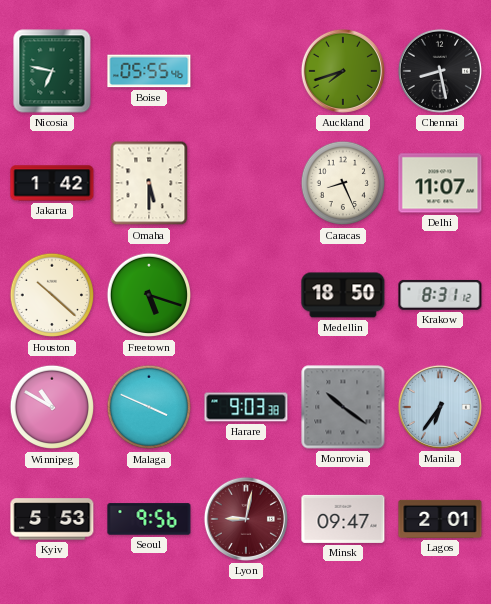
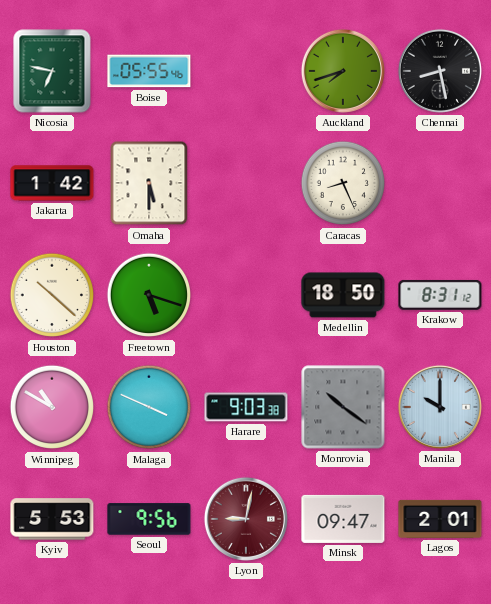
Delhi: 11:07 -> none (440, 183)
Manila: 6:36 -> 10:00 (440, 407)
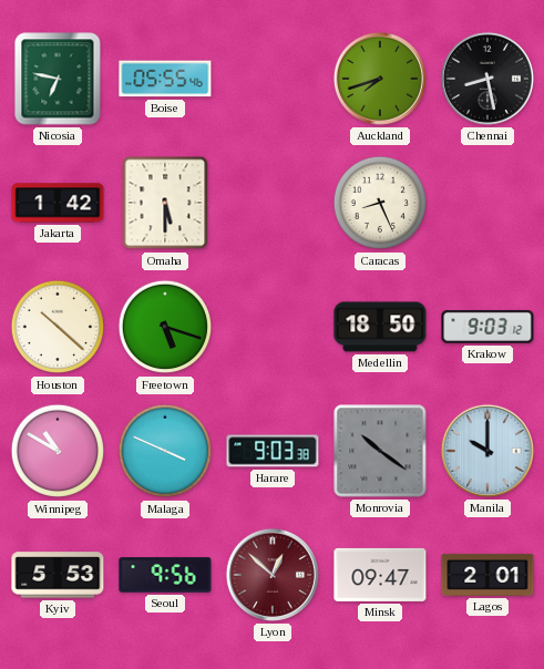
Krakow: 8:31 -> 9:03 (487, 327)
Lyon: 9:02 -> 12:52 (273, 575)
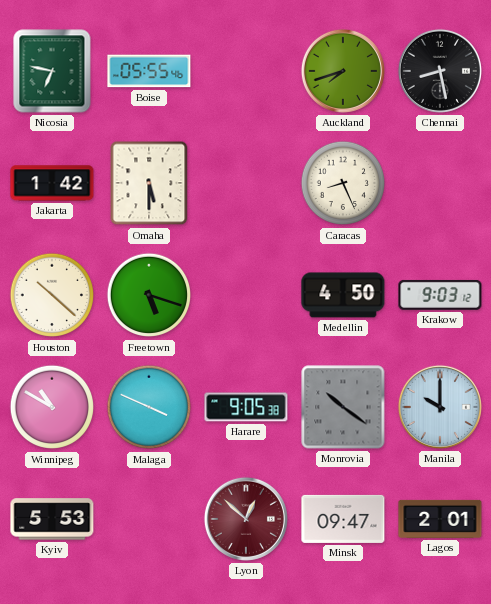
Medellin: 18:50 -> 4:50 (343, 295)
Harare: 9:03 -> 9:05 (246, 407)
Seoul: 9:56 -> none (165, 575)
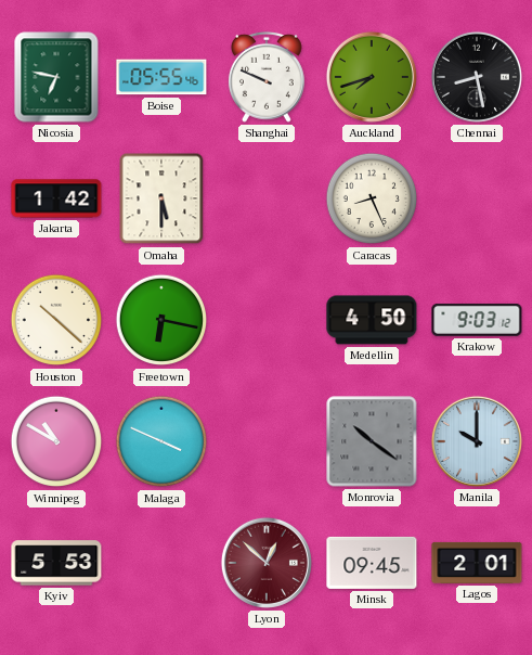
Shanghai: none -> 9:49 (267, 77)
Freetown: 5:18 -> 6:17 (161, 320)
Harare: 9:05 -> none (246, 407)
Minsk: 09:47 -> 09:45 (372, 563)
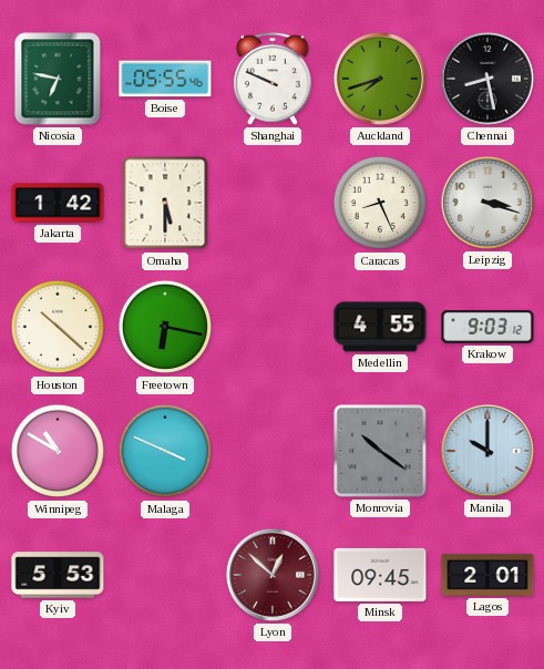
Leipzig: none -> 3:18 (487, 203)
Medellin: 4:50 -> 4:55 (380, 327)
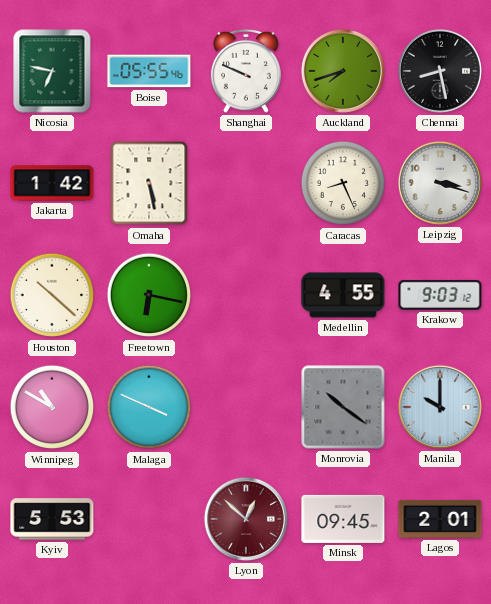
Omaha: 5:30 -> 5:28 (149, 183)
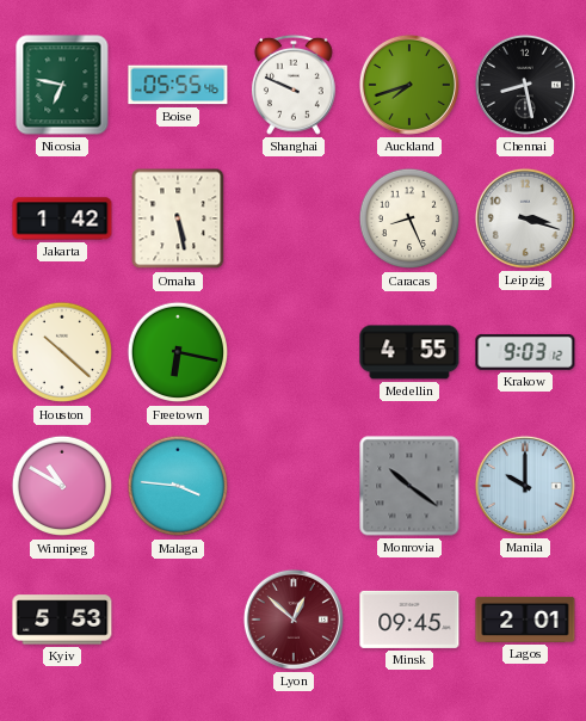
Malaga: 3:49 -> 3:46 (178, 486)
